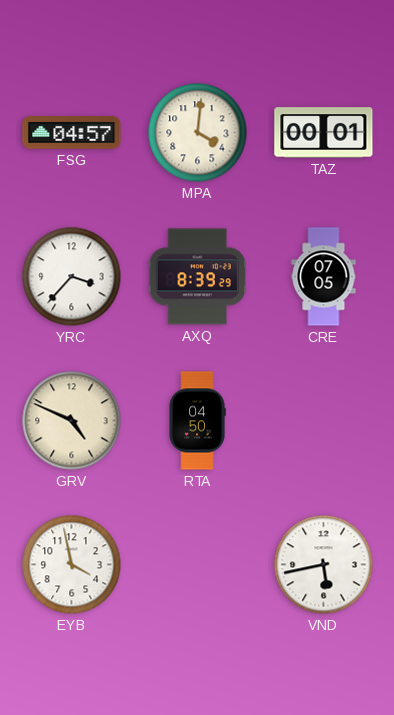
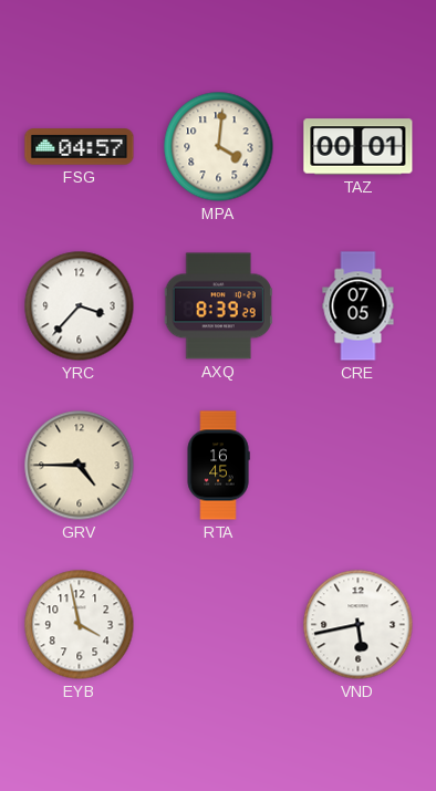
GRV: 4:49 -> 4:45 (80, 466)
RTA: 04:50 -> 16:45 (218, 466)
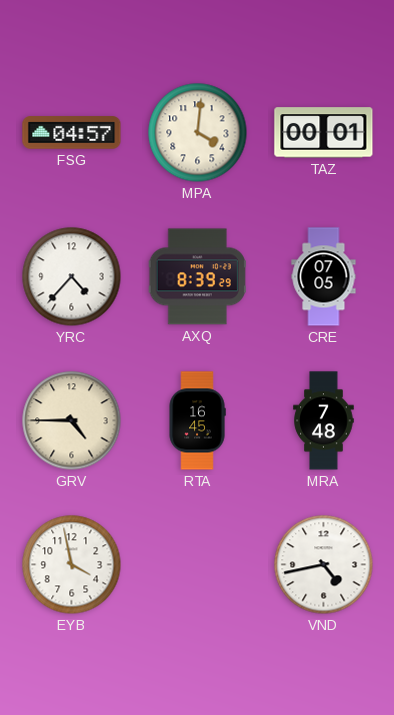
YRC: 3:37 -> 4:37 (72, 277)
MRA: none -> 7:48 (324, 421)
VND: 5:43 -> 4:43 (324, 565)
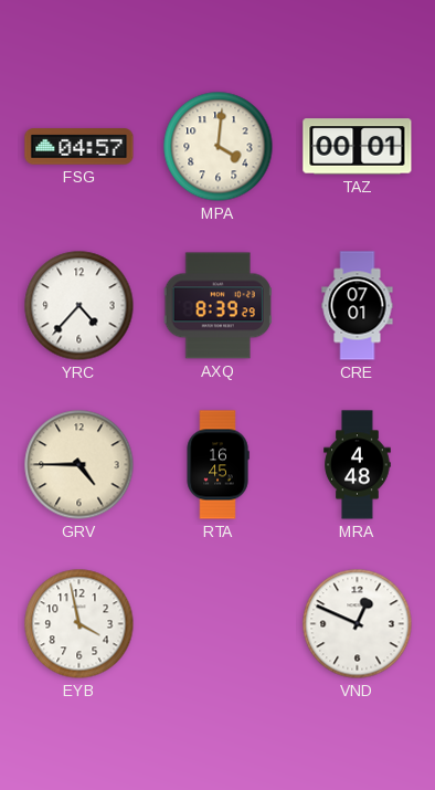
CRE: 07:05 -> 07:01 (358, 306)
MRA: 7:48 -> 4:48 (358, 465)
VND: 4:43 -> 12:49 (358, 624)
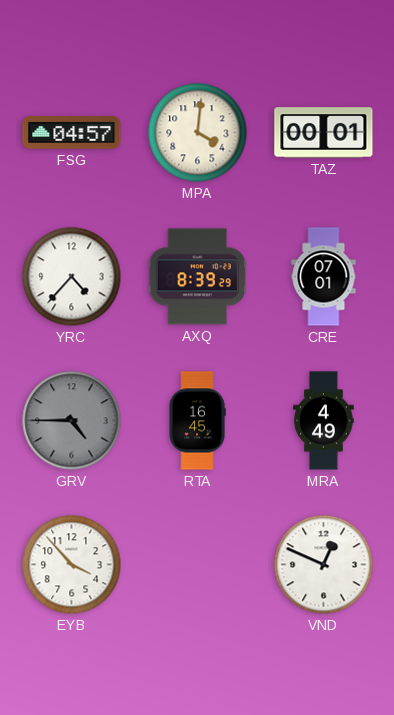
GRV dial: cream -> grey (72, 421)
MRA: 4:48 -> 4:49 (324, 421)
EYB: 3:58 -> 3:53 (72, 565)
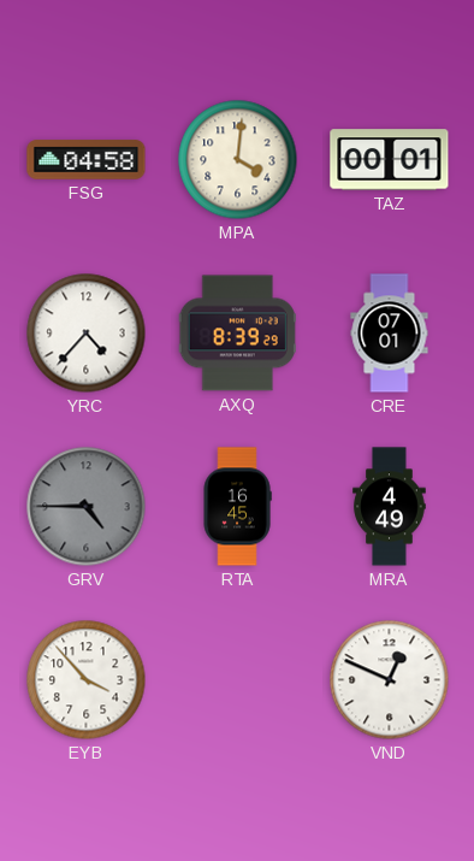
FSG: 04:57 -> 04:58 (87, 160)
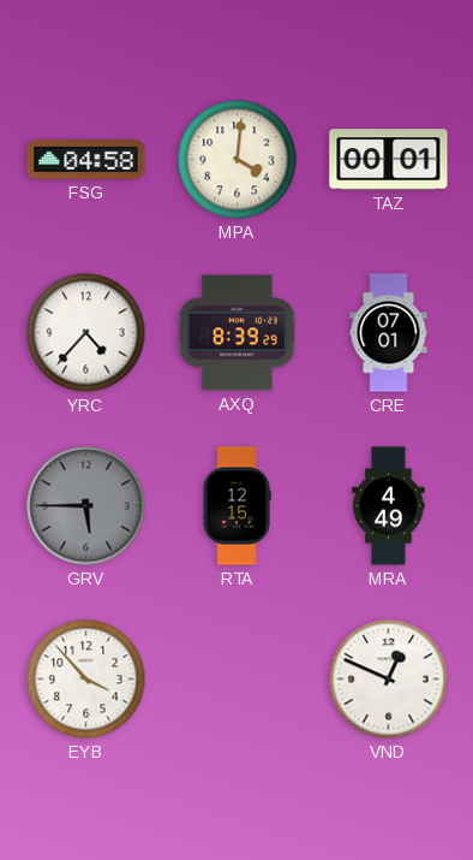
GRV: 4:45 -> 5:45 (86, 506)
RTA: 16:45 -> 12:15 (237, 506)
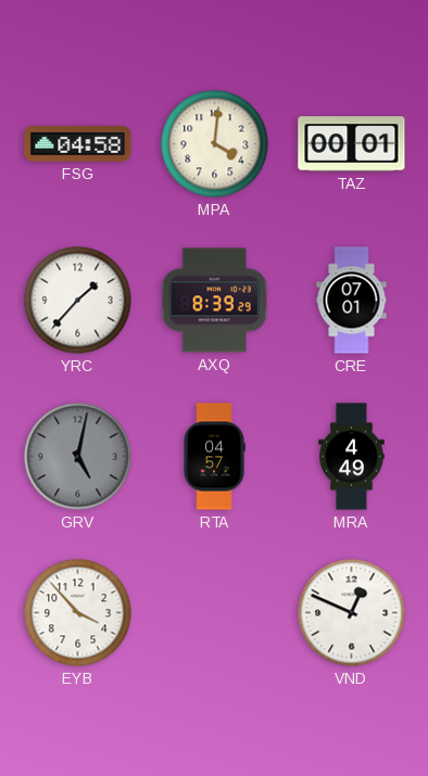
YRC: 4:37 -> 1:37 (78, 301)
GRV: 5:45 -> 5:02 (78, 457)
RTA: 12:15 -> 04:57 (214, 457)
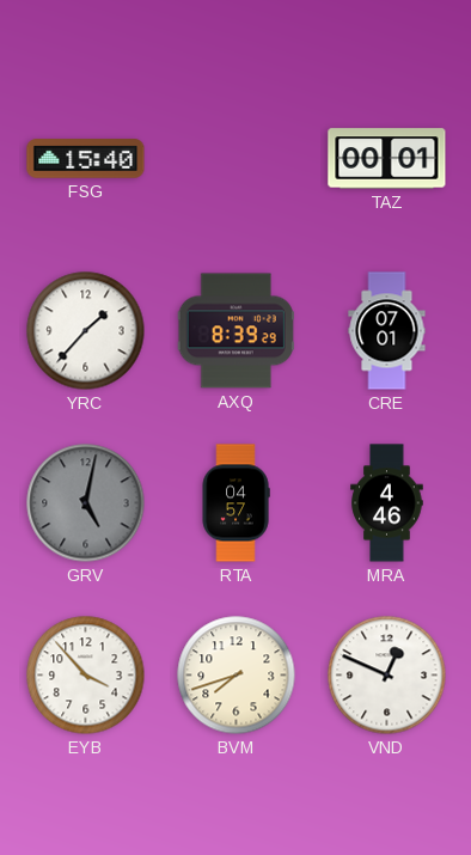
FSG: 04:58 -> 15:40 (86, 159)
MPA: 4:01 -> none (215, 144)
MRA: 4:49 -> 4:46 (387, 503)
BVM: none -> 7:42 (237, 676)
